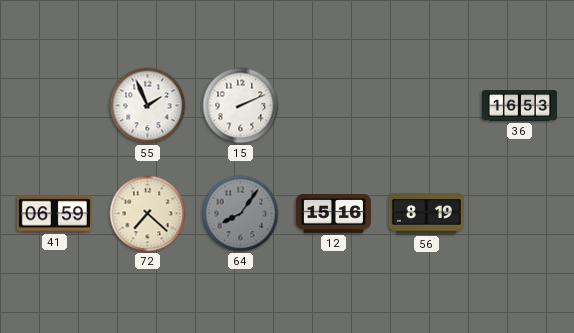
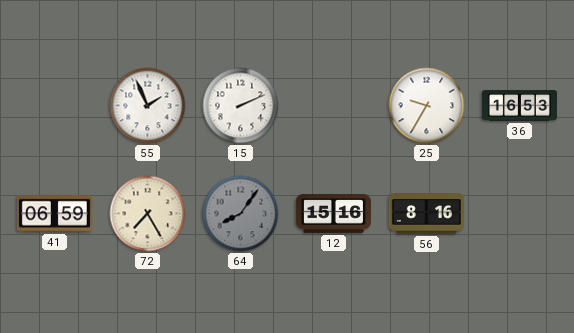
25: none -> 9:35 (427, 106)
72: 7:22 -> 7:25 (148, 214)
56: 8:19 -> 8:16 (426, 214)
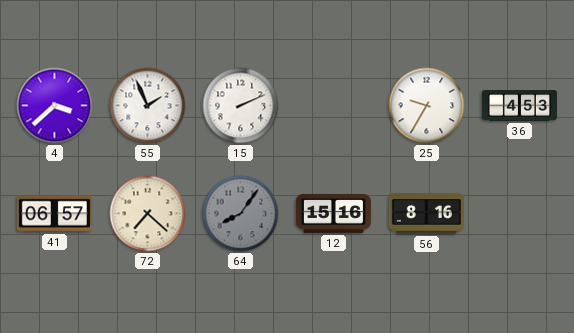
4: none -> 3:38 (55, 106)
36: 16:53 -> 4:53 (519, 106)
41: 06:59 -> 06:57 (54, 214)
72: 7:25 -> 7:22 (148, 214)
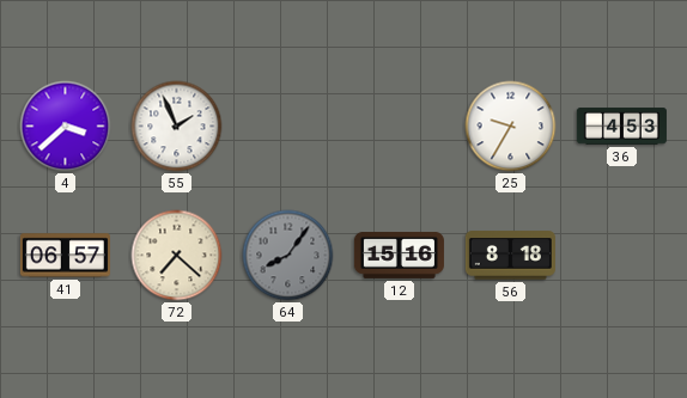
15: 2:11 -> none (241, 106)
56: 8:16 -> 8:18 (510, 256)
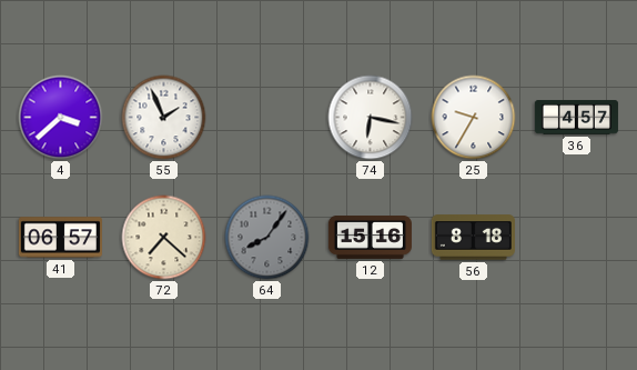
74: none -> 6:17 (371, 118)
36: 4:53 -> 4:57 (576, 118)
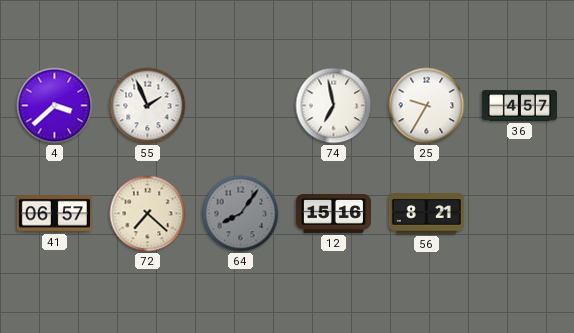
74: 6:17 -> 6:58 (334, 106)
56: 8:18 -> 8:21 (426, 214)
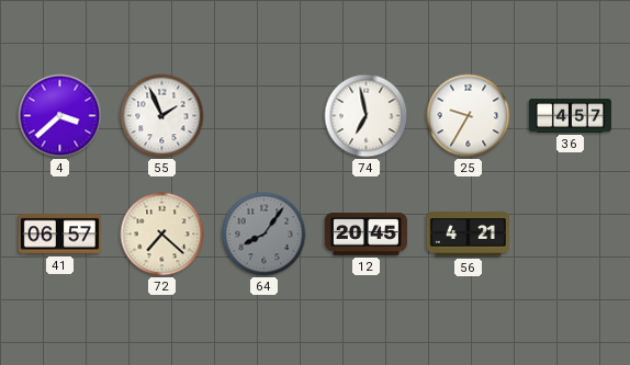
12: 15:16 -> 20:45 (365, 235)
56: 8:21 -> 4:21 (468, 235)
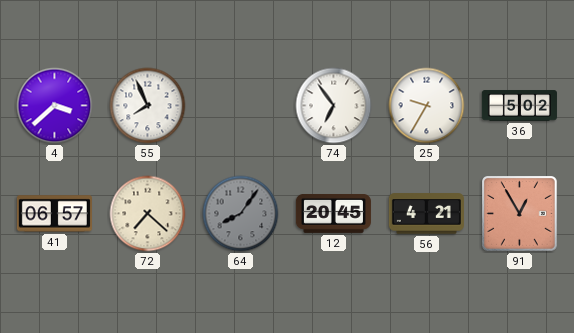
55: 1:56 -> 7:56 (148, 106)
74: 6:58 -> 6:54 (334, 106)
36: 4:57 -> 5:02 (519, 106)
91: none -> 12:55 (520, 214)
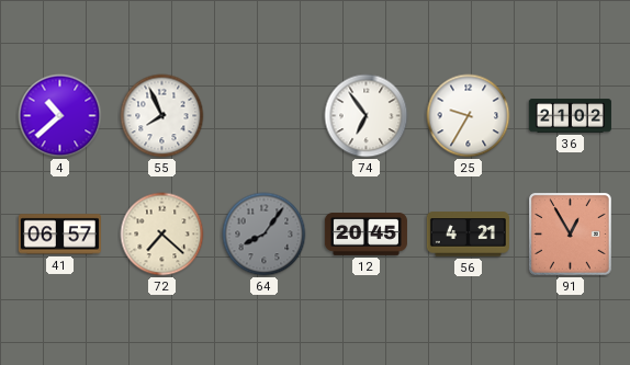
4: 3:38 -> 10:38 (60, 116)
36: 5:02 -> 21:02 (570, 116)
